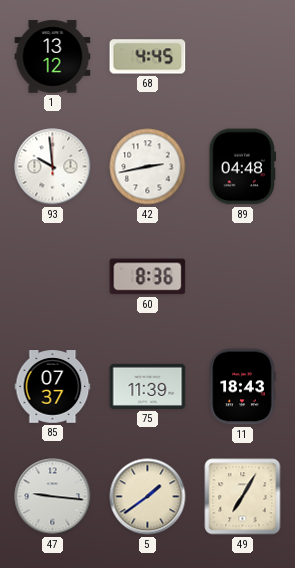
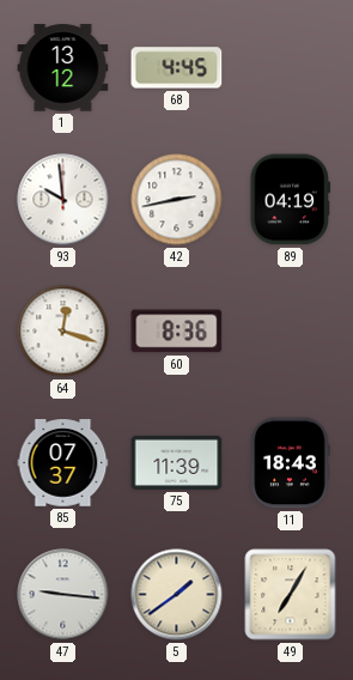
89: 04:48 -> 04:19 (291, 200)
64: none -> 12:18 (63, 332)
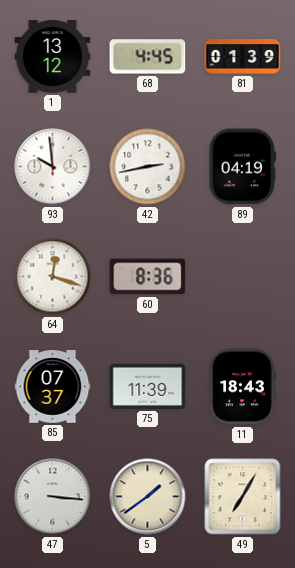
81: none -> 01:39 (243, 57)
47: 9:16 -> 3:16 (53, 497)
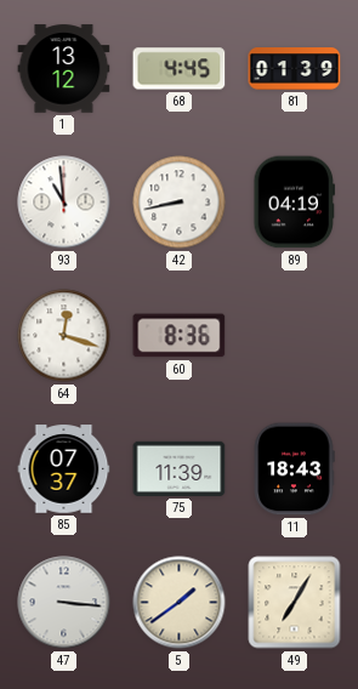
93: 9:59 -> 10:59 (64, 203)
42: 2:43 -> 8:43 (180, 203)
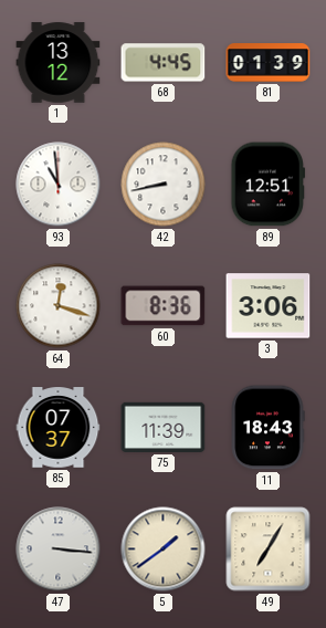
89: 04:19 -> 12:51 (269, 185)
3: none -> 3:06 (269, 306)
